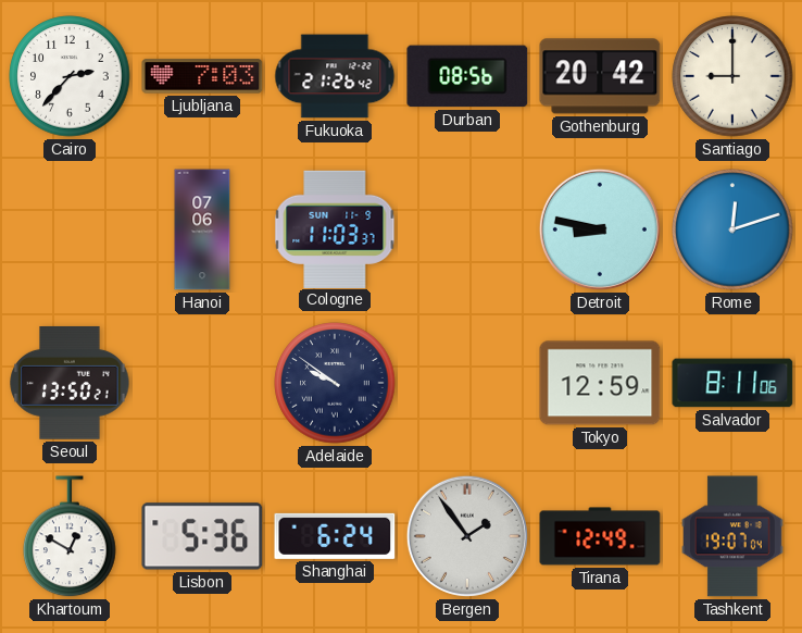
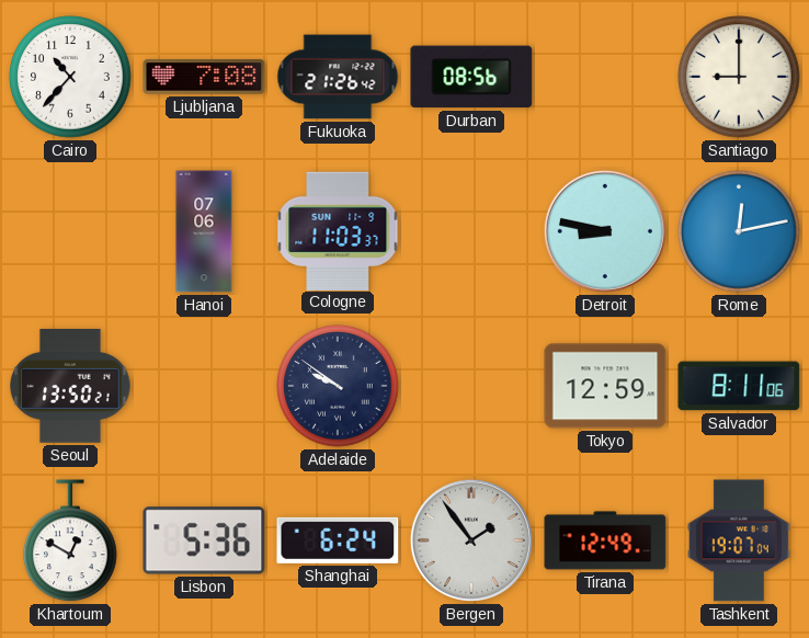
Cairo: 2:37 -> 10:37 (70, 77)
Ljubljana: 7:03 -> 7:08 (204, 77)
Gothenburg: 20:42 -> none (600, 76)
Rome: 12:12 -> 12:13 (739, 231)
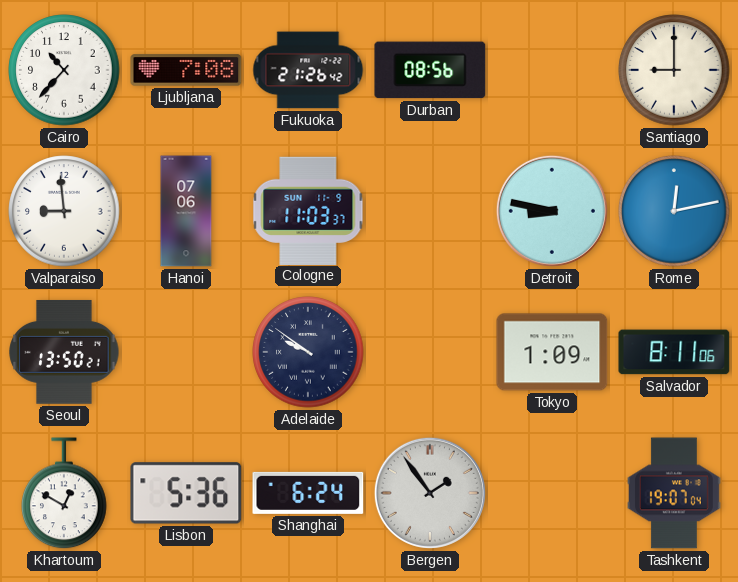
Valparaiso: none -> 8:59 (64, 211)
Tokyo: 12:59 -> 1:09 (552, 352)
Tirana: 12:49 -> none (605, 540)
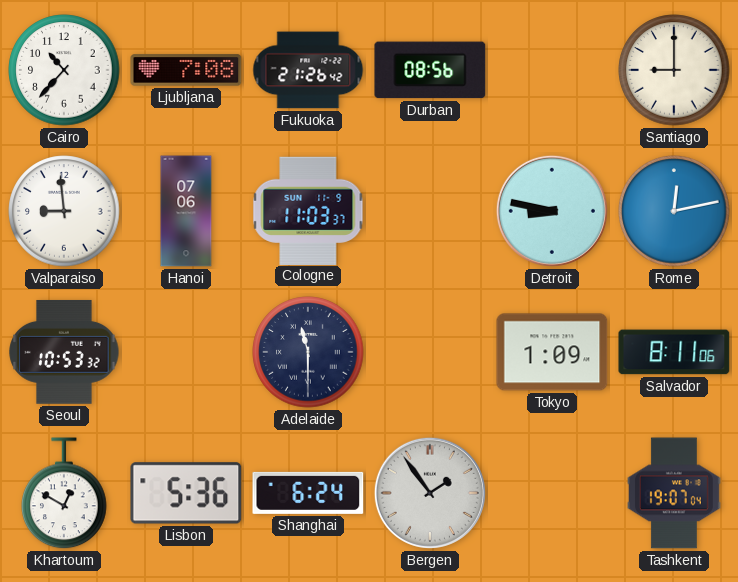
Seoul: 13:50 -> 10:53 (64, 352)
Adelaide: 9:51 -> 11:30 (308, 352)
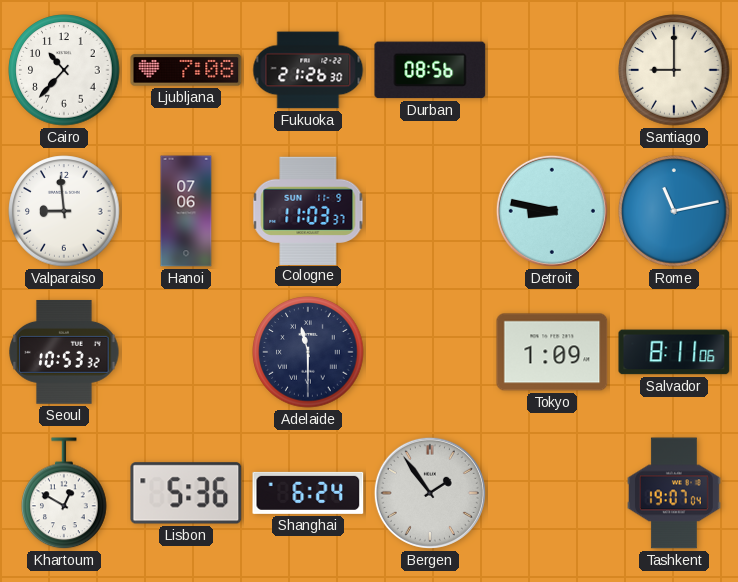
Fukuoka: 21:26:42 -> 21:26:30 (308, 70)
Rome: 12:13 -> 11:13 (674, 211)
